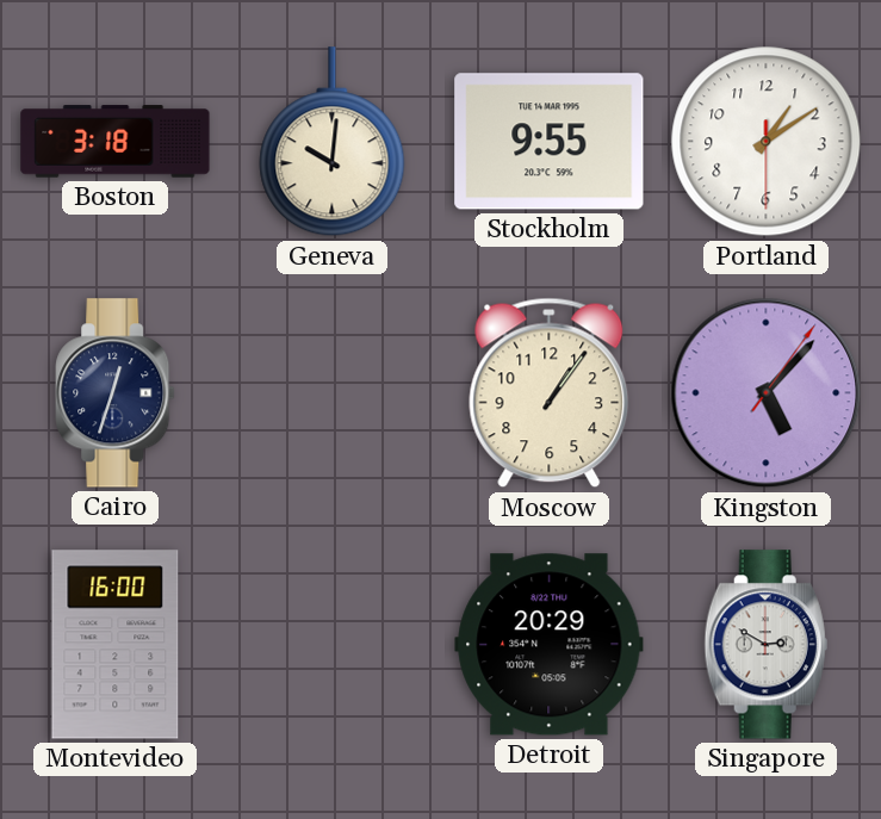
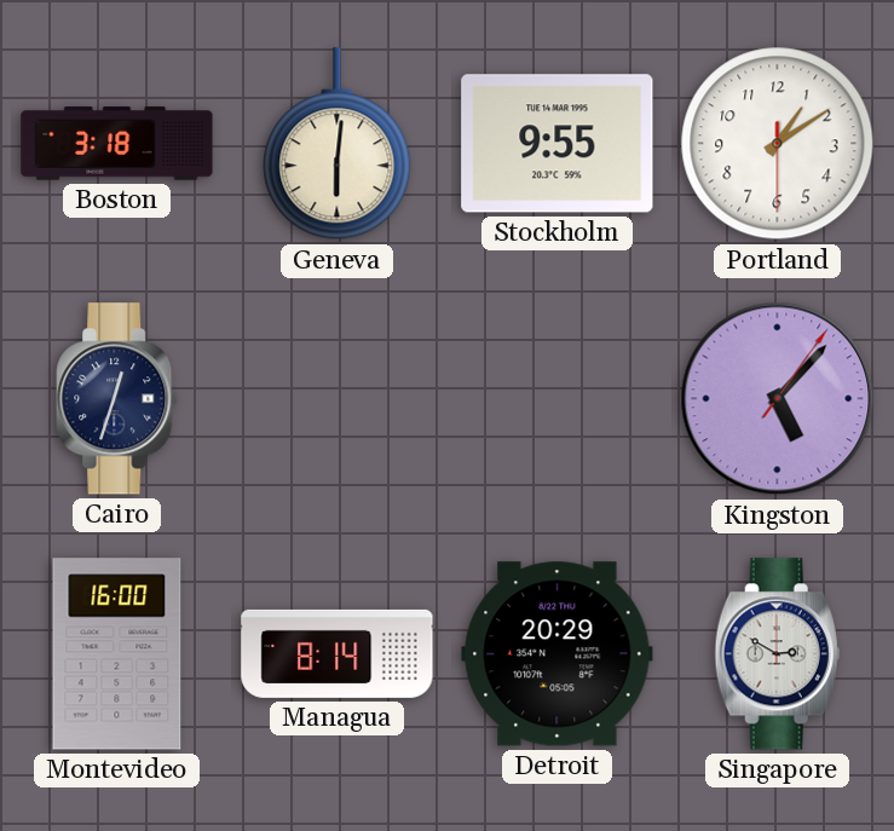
Geneva: 10:01 -> 6:01 (338, 144)
Moscow: 1:06 -> none (550, 393)
Managua: none -> 8:14 (338, 653)
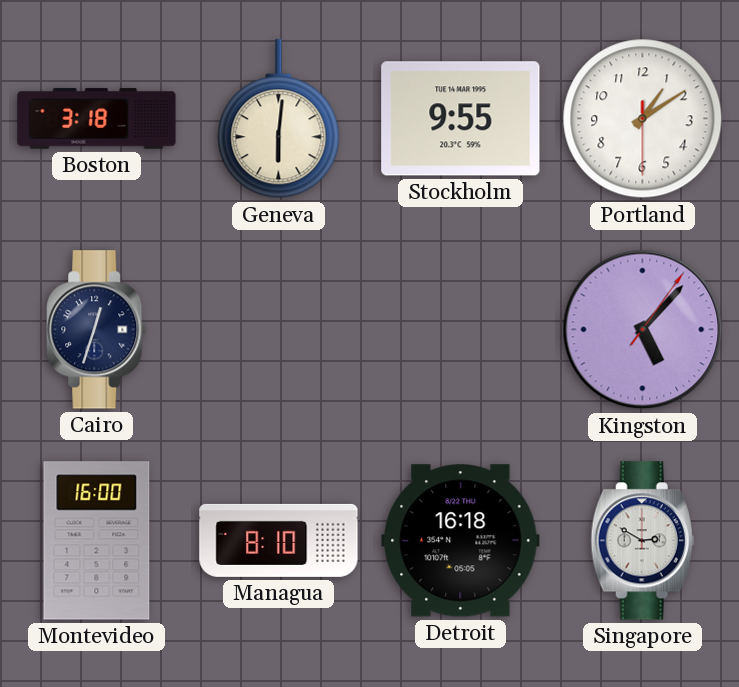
Managua: 8:14 -> 8:10 (279, 540)
Detroit: 20:29 -> 16:18 (461, 541)
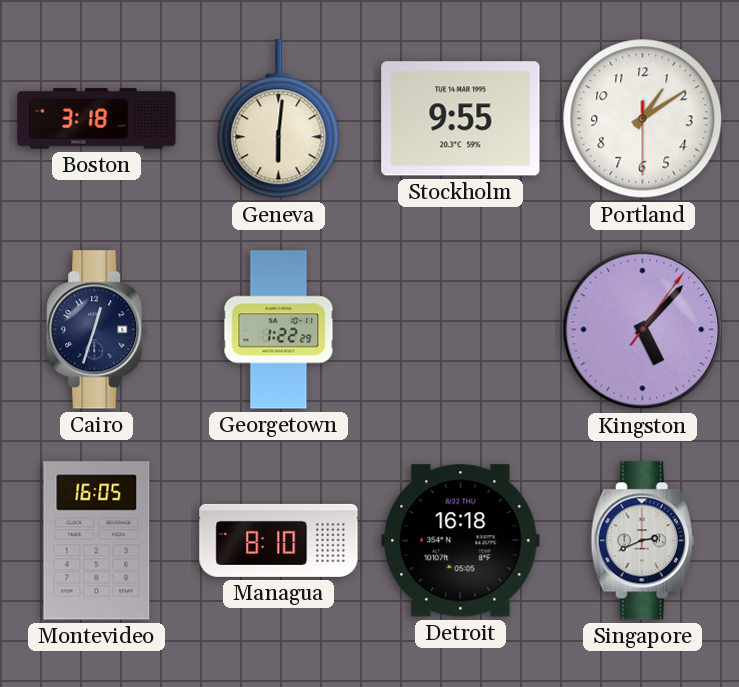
Georgetown: none -> 1:22 (279, 330)
Montevideo: 16:00 -> 16:05 (97, 541)
Singapore: 2:50 -> 2:41 (642, 541)
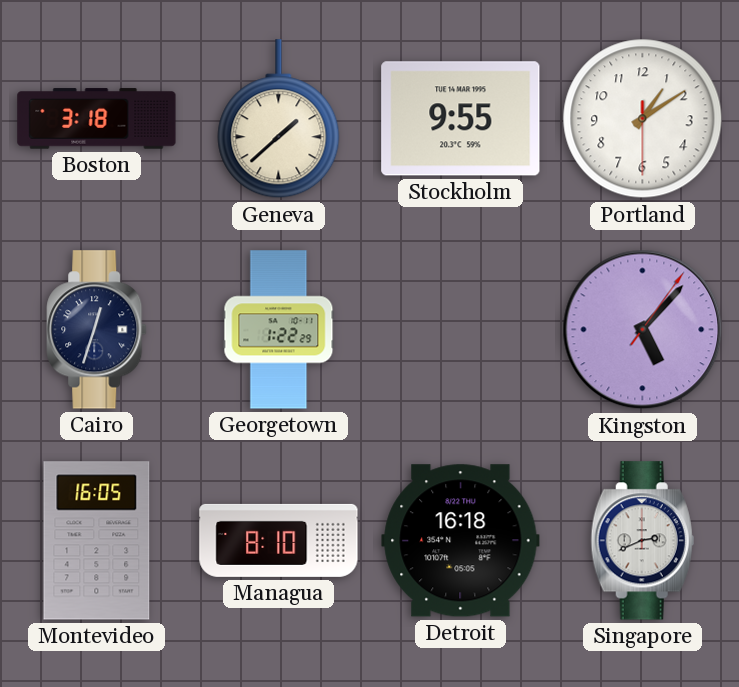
Geneva: 6:01 -> 1:38 (279, 119)
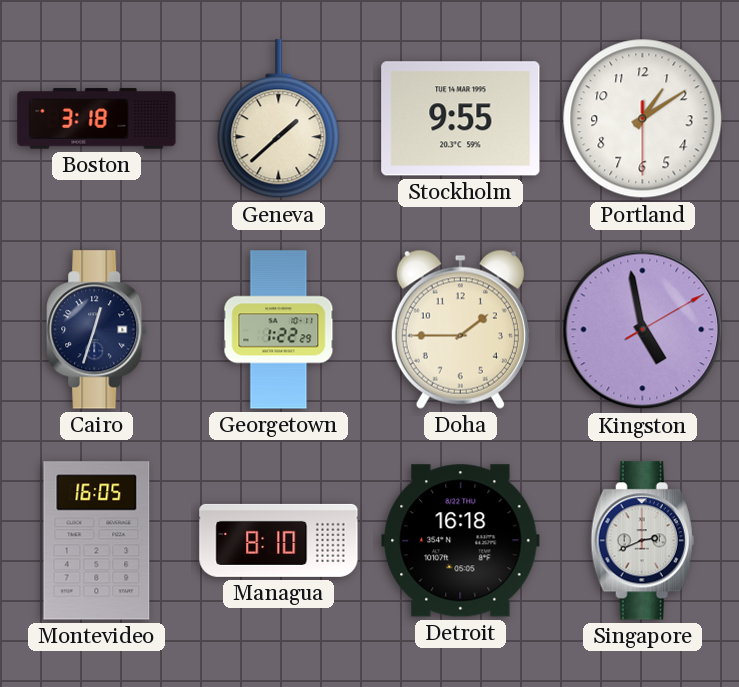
Doha: none -> 1:45 (460, 329)
Kingston: 5:07 -> 4:58 (643, 330)
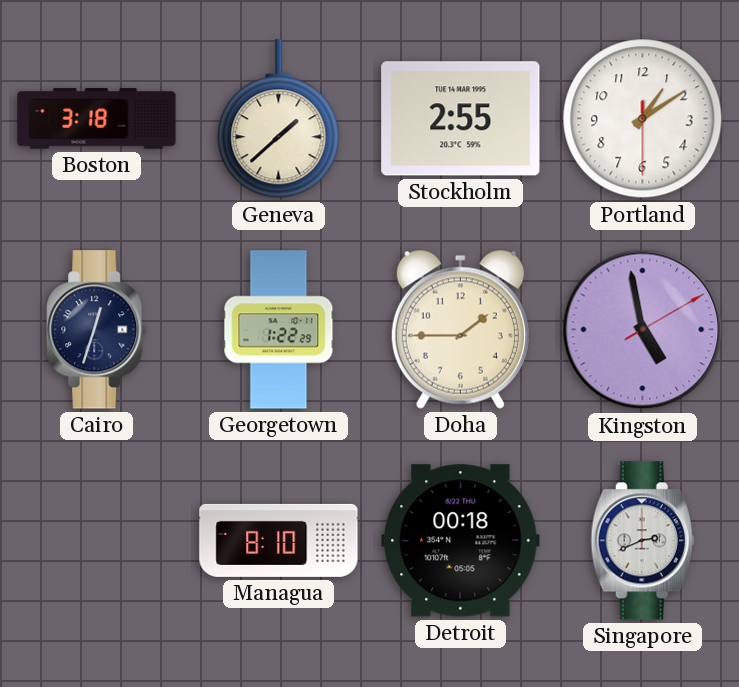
Stockholm: 9:55 -> 2:55 (461, 119)
Montevideo: 16:05 -> none (97, 541)
Detroit: 16:18 -> 00:18 (461, 541)
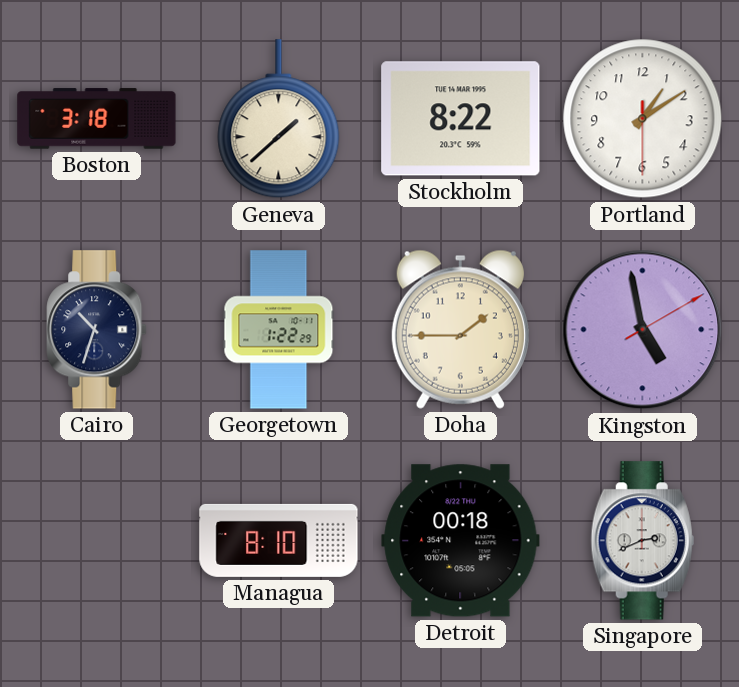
Stockholm: 2:55 -> 8:22 (461, 119)
Cairo: 12:33 -> 10:33 (97, 330)
